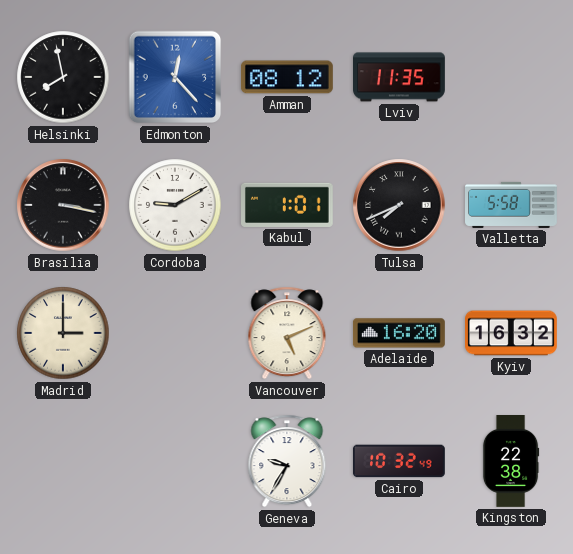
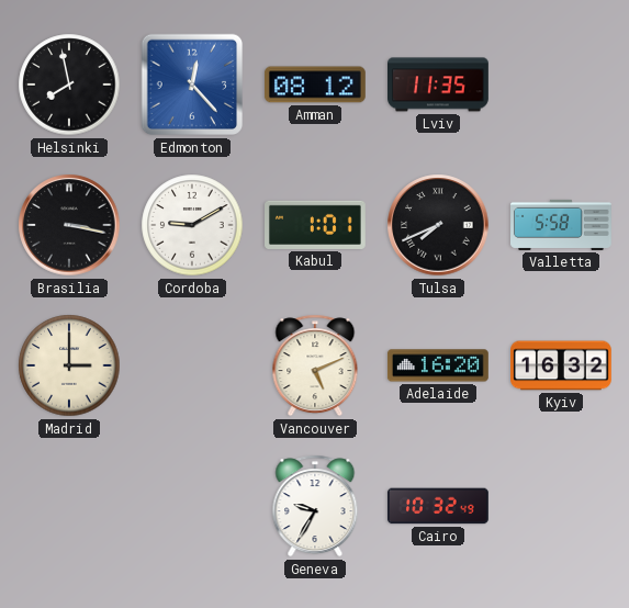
Kingston: 22:38 -> none (511, 462)
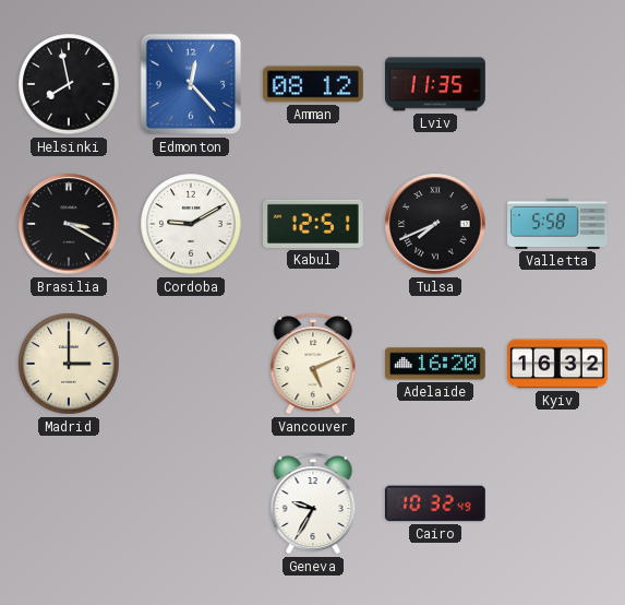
Brasilia: 3:17 -> 3:20 (69, 224)
Kabul: 1:01 -> 12:51 (314, 224)
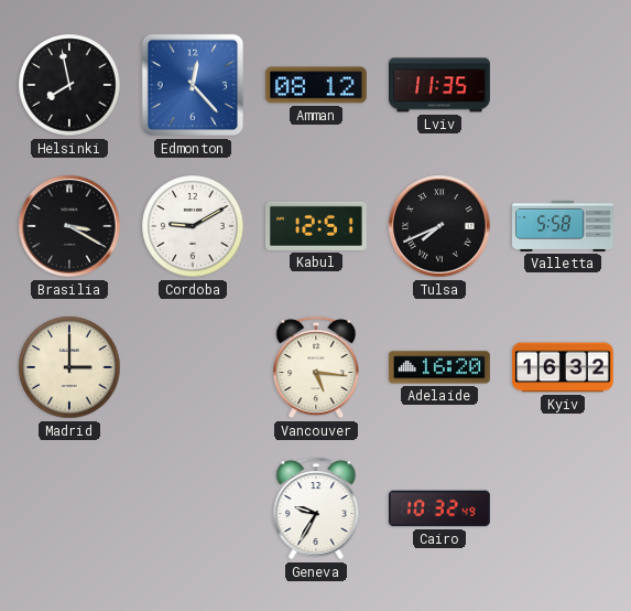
Vancouver: 5:11 -> 5:16 (316, 367)
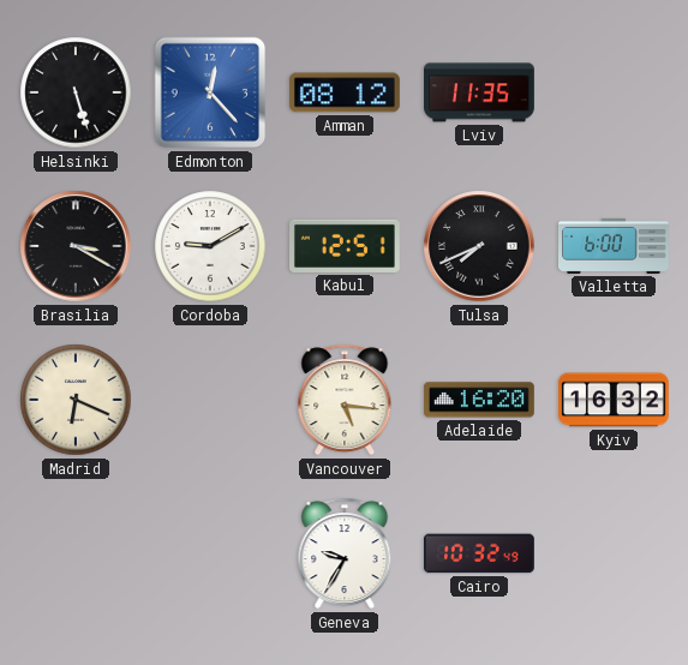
Helsinki: 7:58 -> 5:27 (76, 92)
Valletta: 5:58 -> 6:00 (615, 246)
Madrid: 3:00 -> 6:19 (76, 400)
